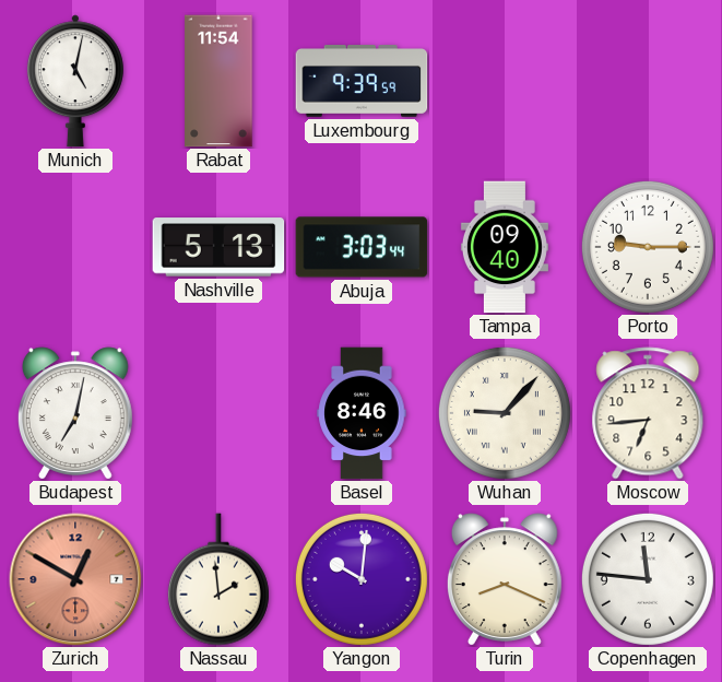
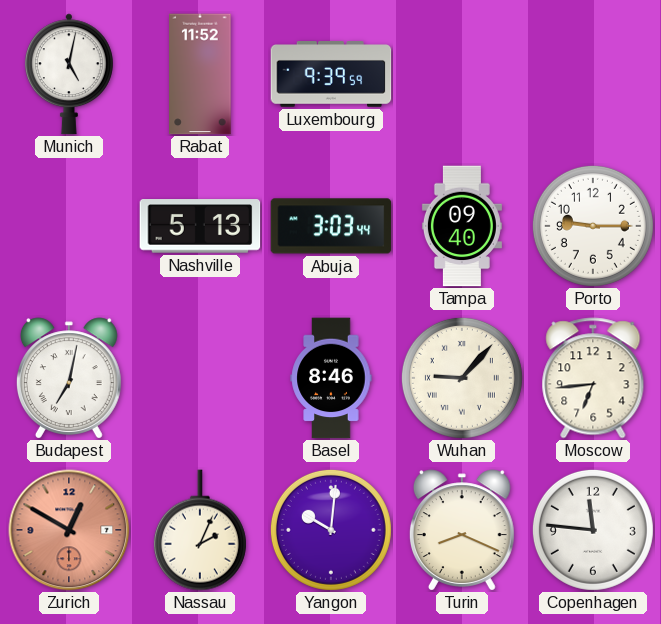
Rabat: 11:54 -> 11:52 (200, 74)
Nassau: 1:59 -> 2:04 (200, 530)
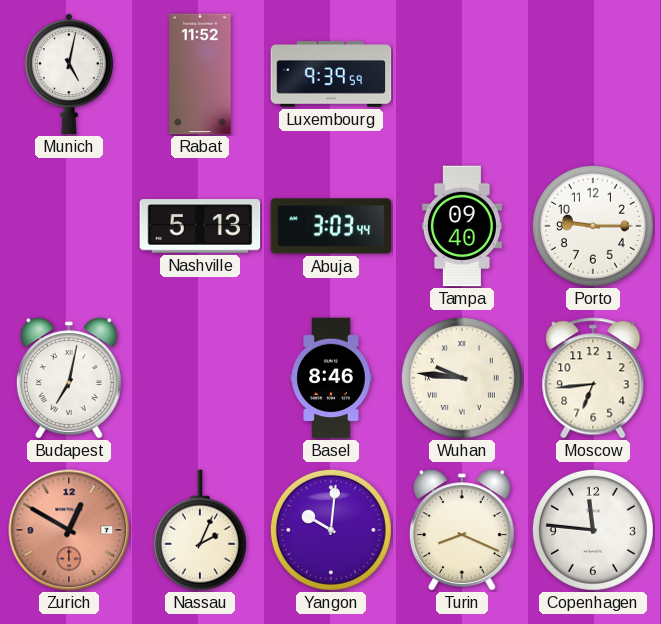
Wuhan: 9:07 -> 9:46 (462, 378)
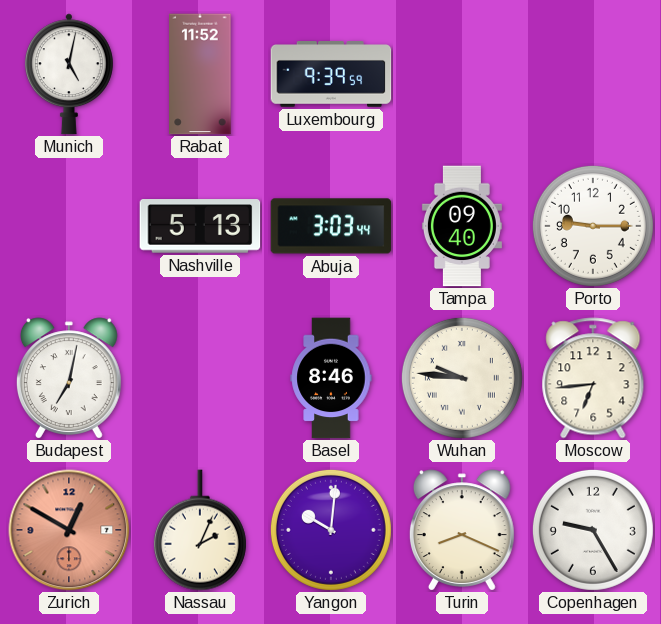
Copenhagen: 11:46 -> 9:25 (593, 530)
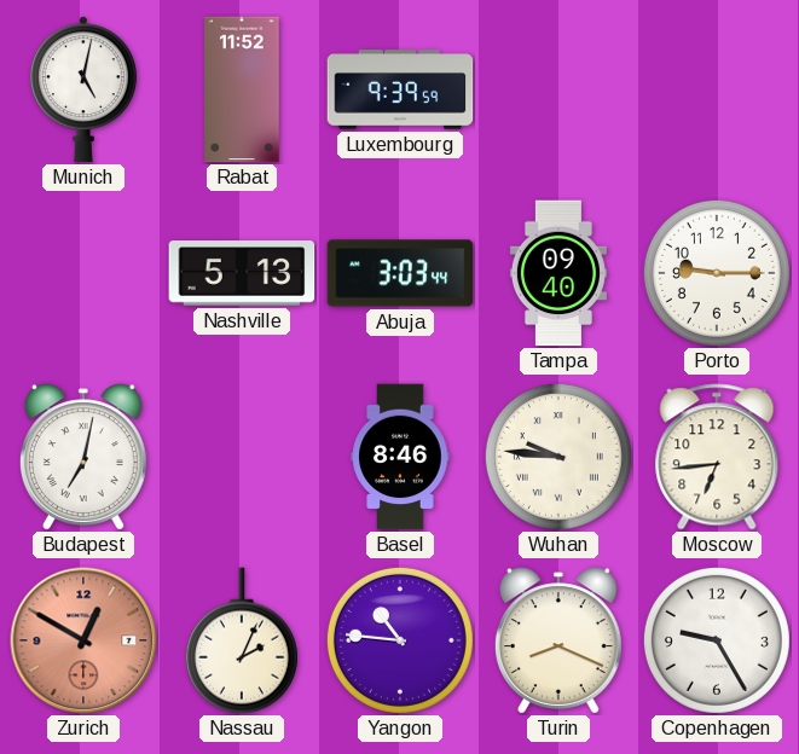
Yangon: 10:01 -> 10:46 (400, 640)
